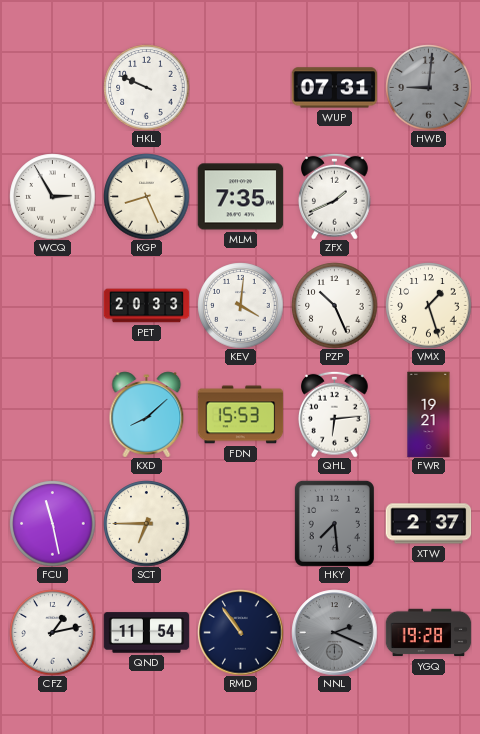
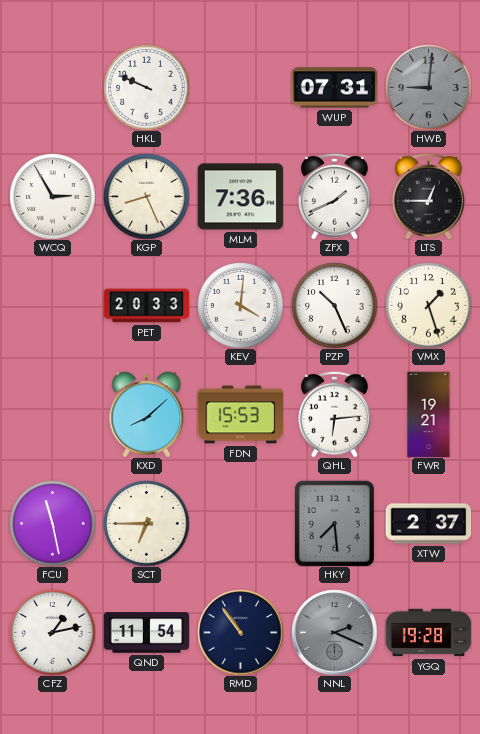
MLM: 7:35 -> 7:36 (240, 197)
LTS: none -> 12:45 (429, 196)
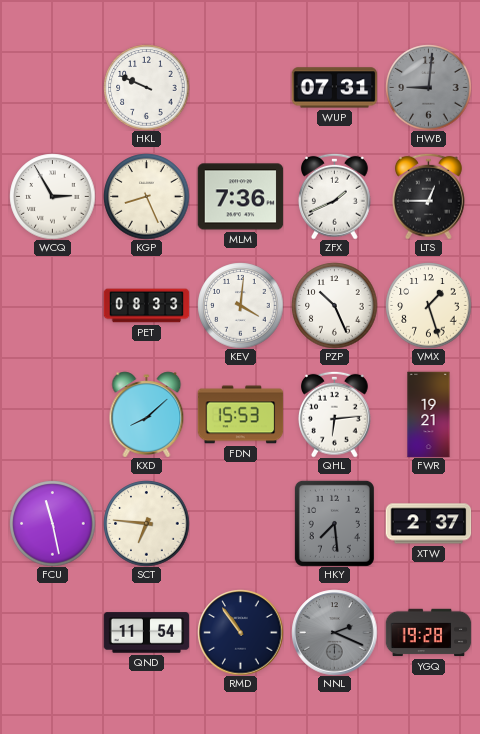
PET: 20:33 -> 08:33 (146, 306)
SCT: 6:45 -> 6:46 (146, 523)
CFZ: 1:13 -> none (52, 632)
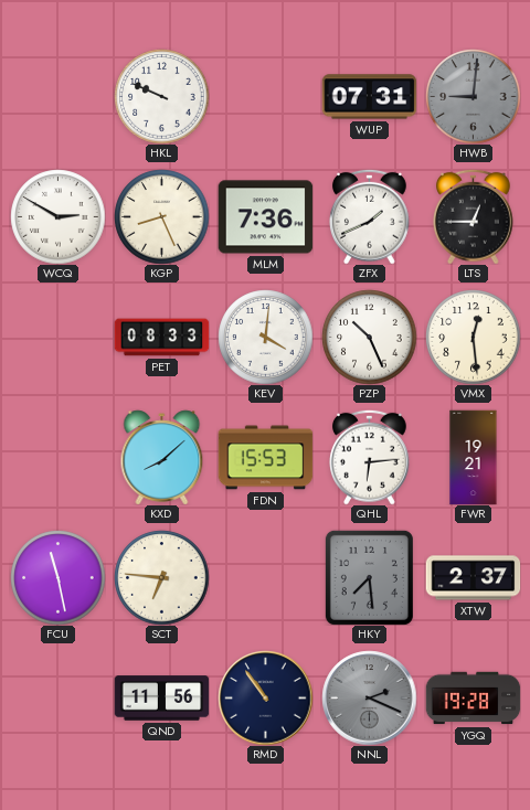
WCQ: 2:55 -> 2:50 (57, 216)
VMX: 1:27 -> 12:29 (473, 337)
QND: 11:54 -> 11:56 (161, 699)
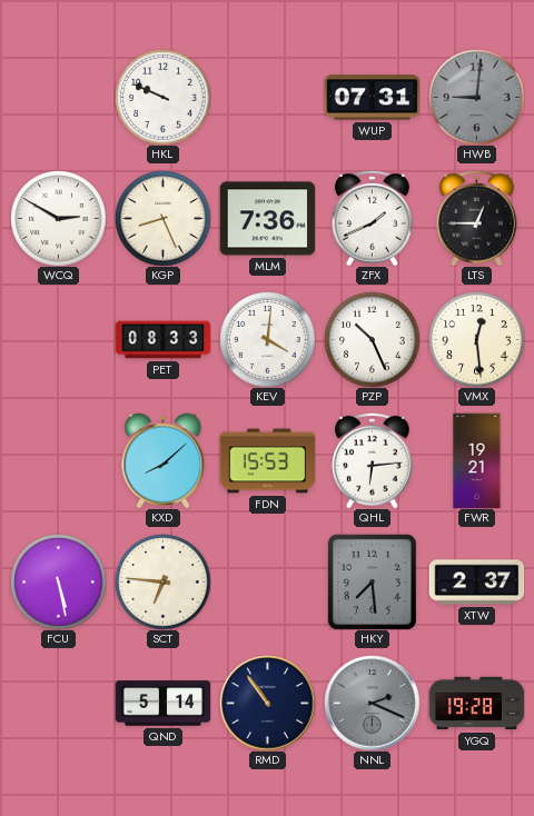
FCU: 11:28 -> 5:28 (58, 581)
QND: 11:56 -> 5:14 (162, 704)
